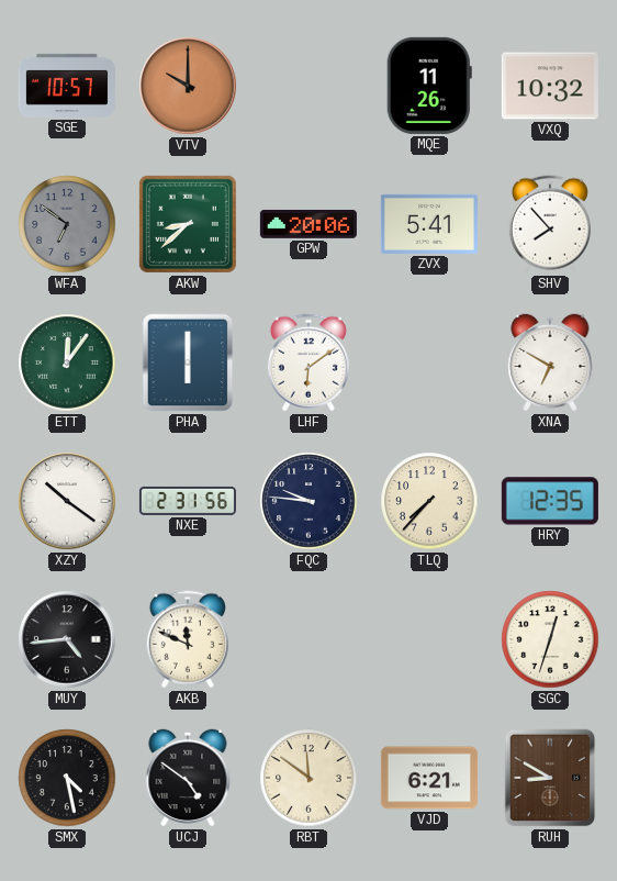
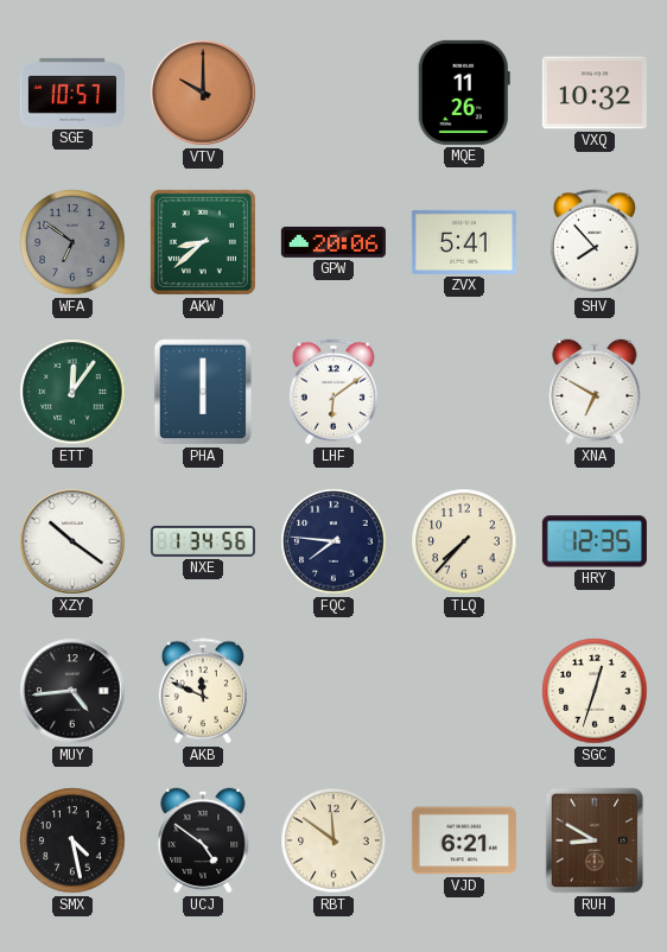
NXE: 2:31 -> 1:34 (203, 541)
FQC: 9:46 -> 7:46 (333, 541)
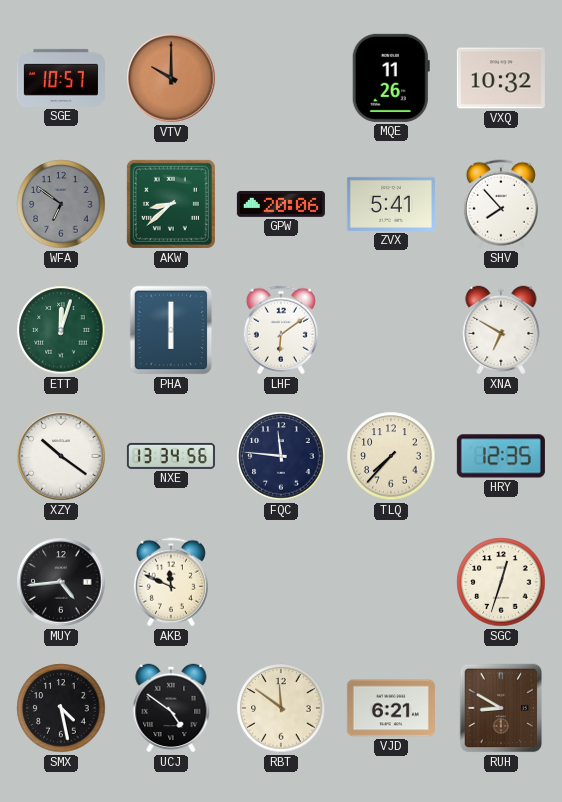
ETT: 12:06 -> 12:03 (61, 330)
NXE: 1:34 -> 13:34 (171, 456)
FQC: 7:46 -> 11:46 (281, 456)
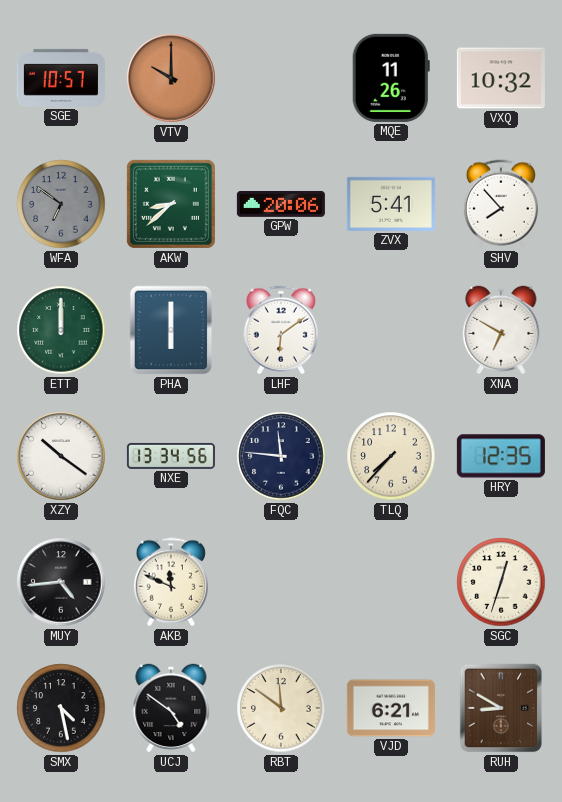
ETT: 12:03 -> 12:00 (61, 330)
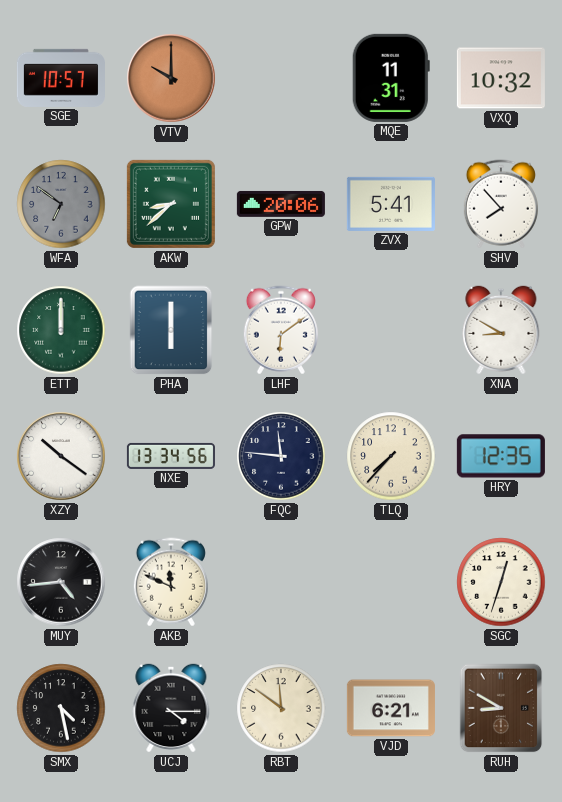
MQE: 11:26 -> 11:31 (391, 78)
XNA: 6:50 -> 8:50 (501, 330)
UCJ: 4:51 -> 4:15 (171, 708)
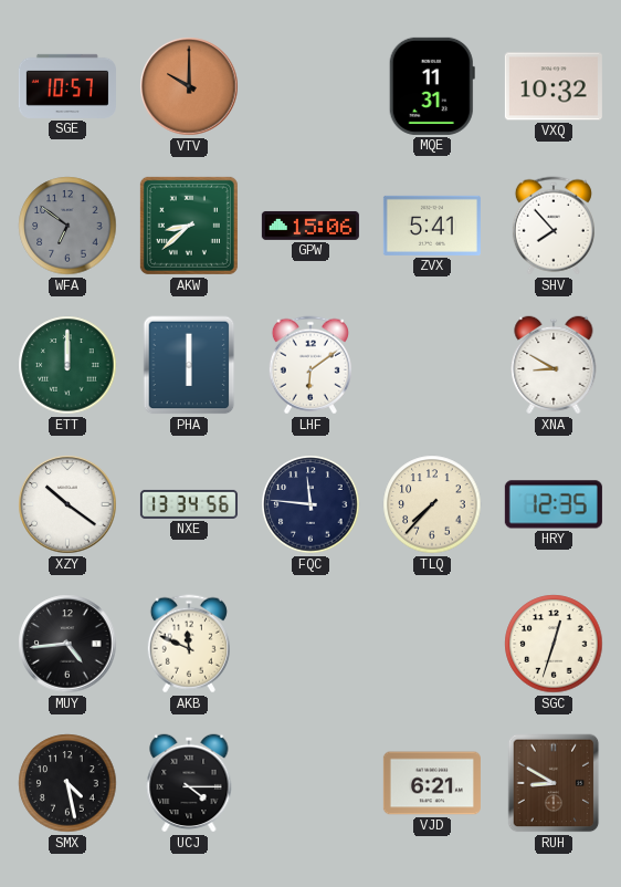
GPW: 20:06 -> 15:06 (310, 226)
RBT: 11:51 -> none (281, 708)
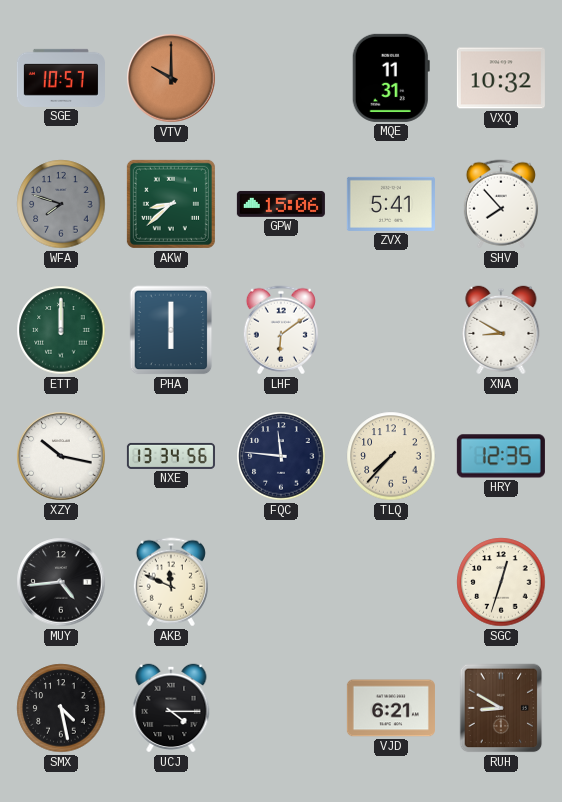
WFA: 6:51 -> 7:48 (61, 204)
XZY: 10:21 -> 10:17 (61, 456)
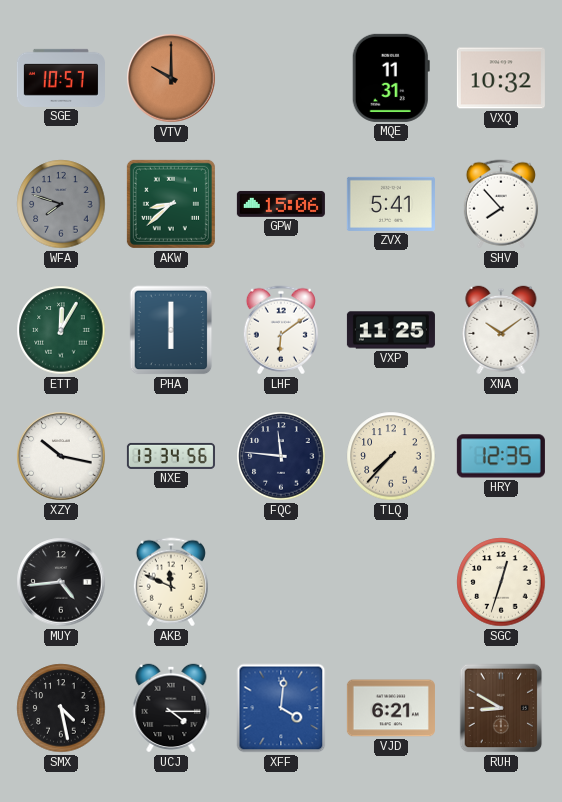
ETT: 12:00 -> 12:05 (61, 330)
VXP: none -> 11:25 (391, 330)
XNA: 8:50 -> 10:09 (501, 330)
XFF: none -> 4:01 (281, 708)
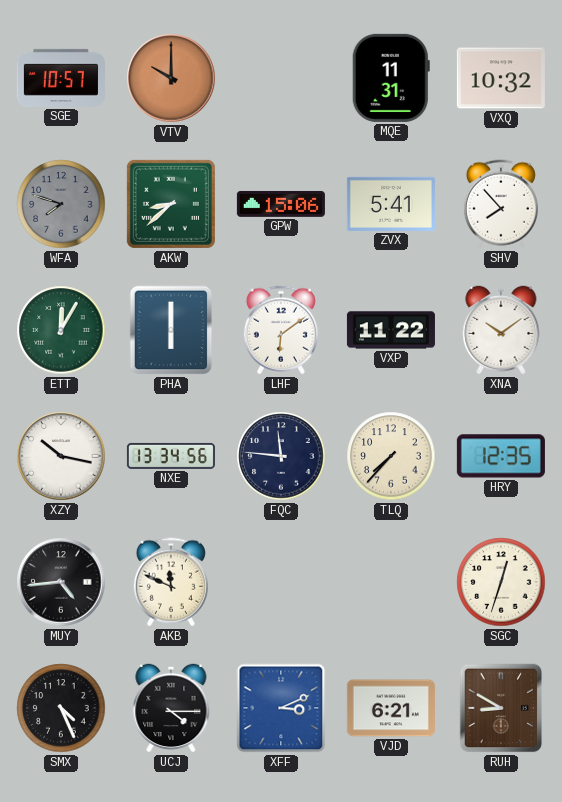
VXP: 11:25 -> 11:22 (391, 330)
SMX: 4:28 -> 4:26 (61, 708)
XFF: 4:01 -> 3:11 (281, 708)
